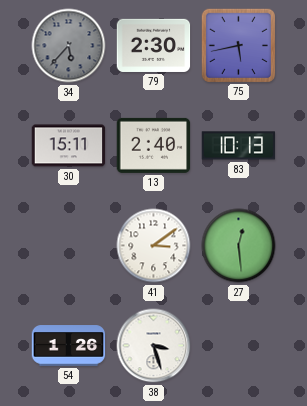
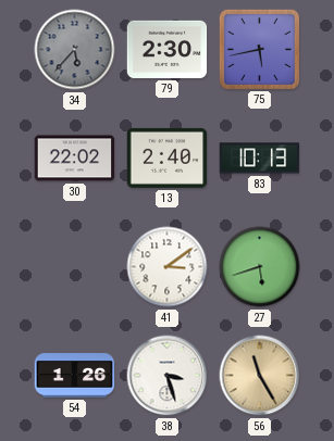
30: 15:11 -> 22:02 (75, 159)
27: 12:29 -> 5:42 (260, 267)
56: none -> 11:25 (260, 376)
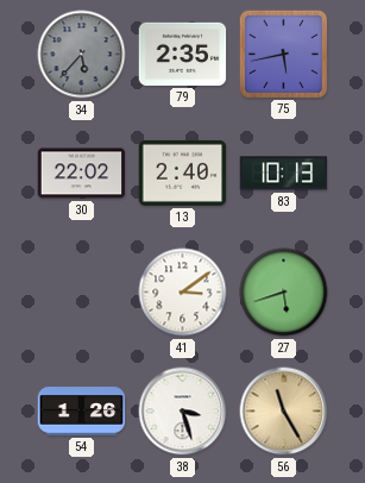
79: 2:30 -> 2:35 (183, 54)
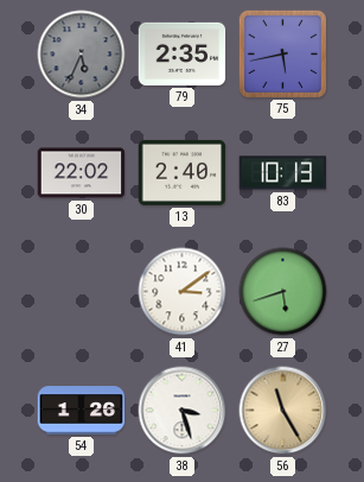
34: 5:37 -> 5:34 (82, 55)
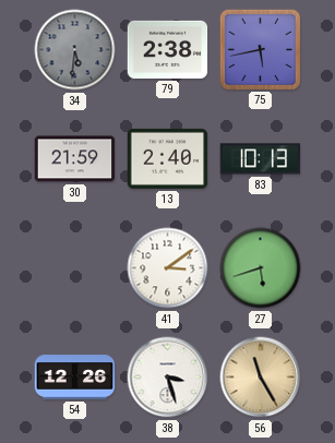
34: 5:34 -> 5:31 (75, 50)
79: 2:35 -> 2:38 (168, 49)
30: 22:02 -> 21:59 (75, 159)
54: 1:26 -> 12:26 (75, 378)
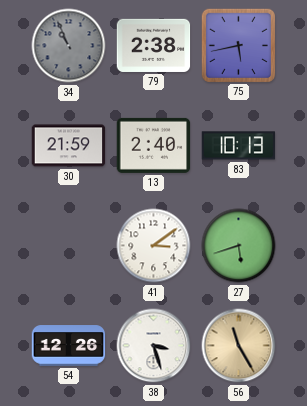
34: 5:31 -> 10:56 (69, 46)
